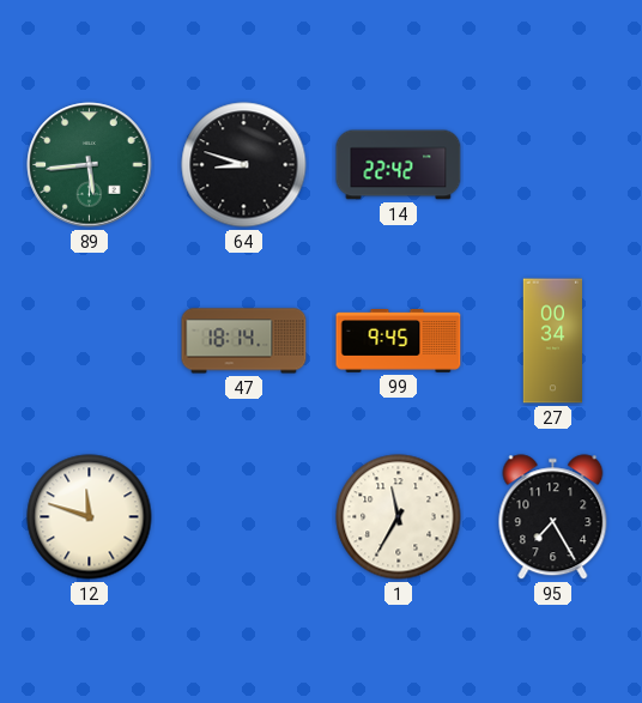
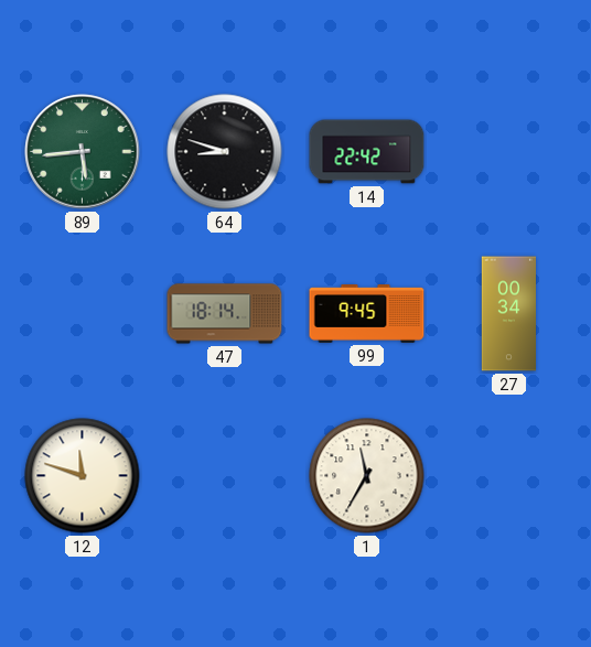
95: 7:25 -> none (553, 517)
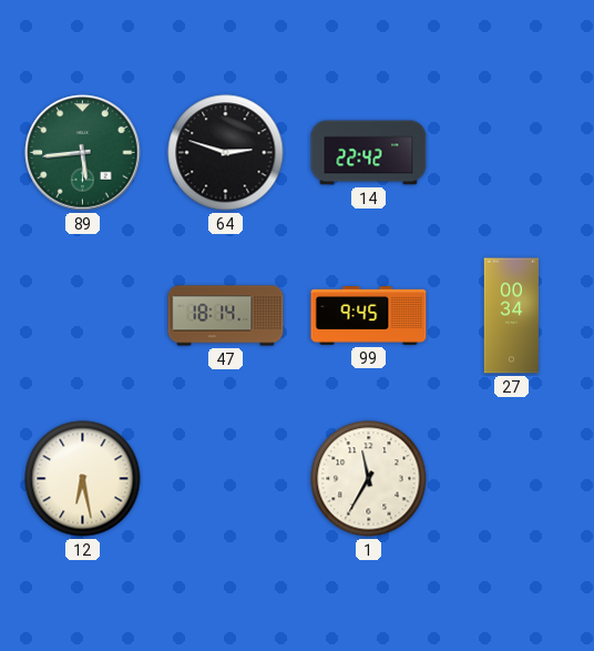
64: 8:48 -> 2:48 (226, 153)
12: 11:48 -> 6:28 (83, 479)
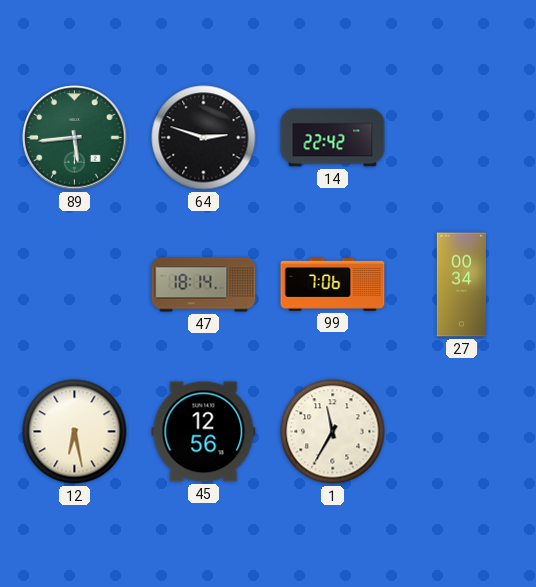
99: 9:45 -> 7:06 (333, 285)
45: none -> 12:56 (204, 432)
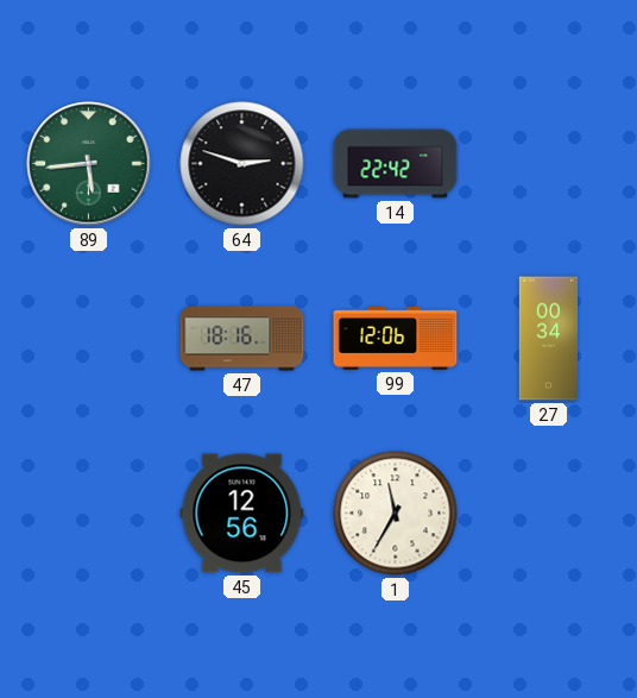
47: 18:14 -> 18:16 (242, 339)
99: 7:06 -> 12:06 (396, 339)
12: 6:28 -> none (75, 432)
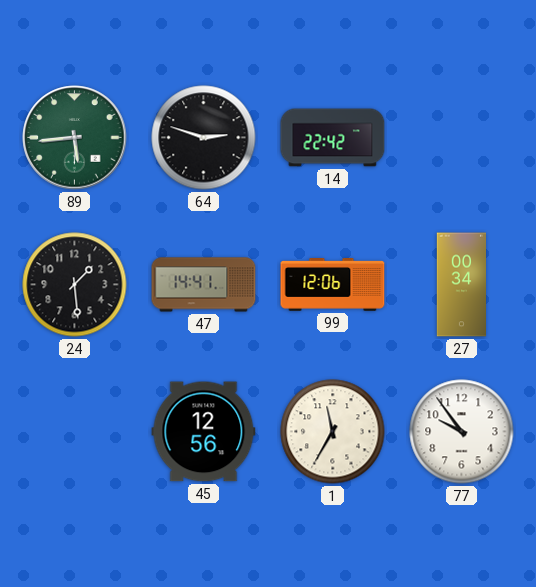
24: none -> 1:29 (75, 285)
47: 18:16 -> 14:41 (204, 285)
77: none -> 9:54 (462, 432)
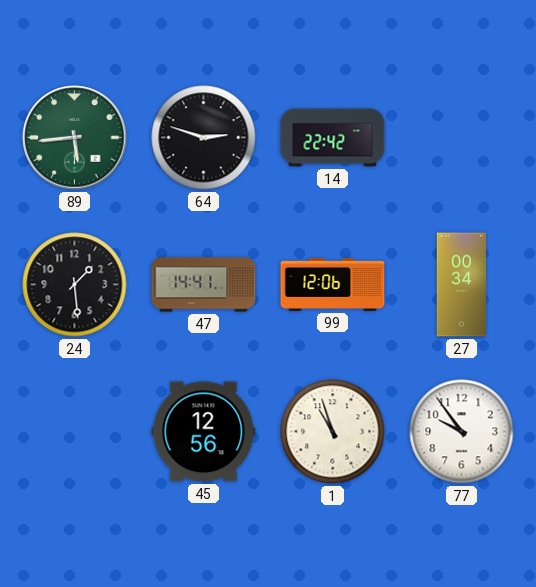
1: 11:35 -> 10:57 (333, 432)
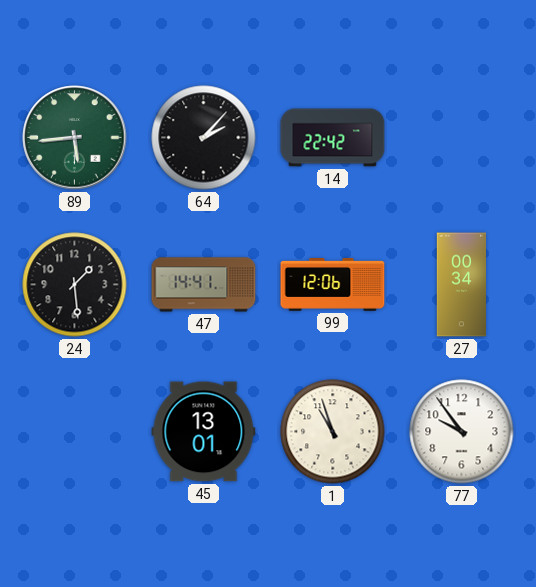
64: 2:48 -> 2:07 (204, 138)
45: 12:56 -> 13:01 (204, 432)
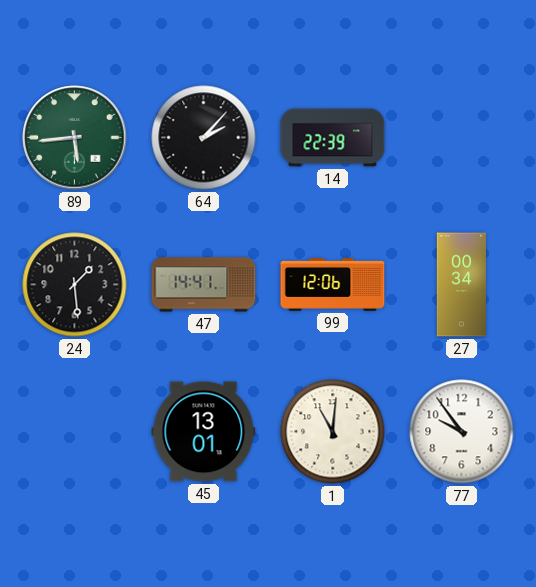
14: 22:42 -> 22:39 (333, 138)
1: 10:57 -> 11:01 (333, 432)
